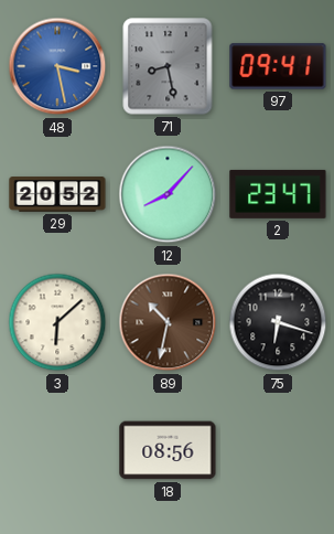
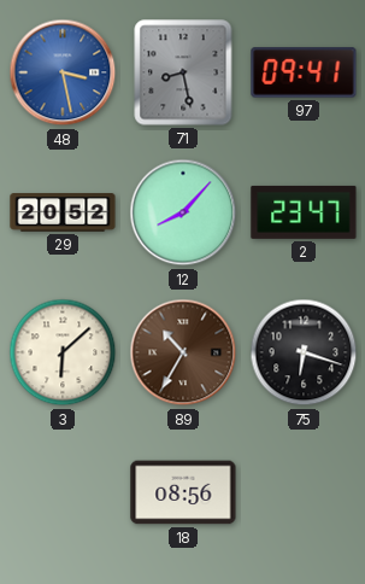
89: 10:32 -> 10:35 (183, 352)
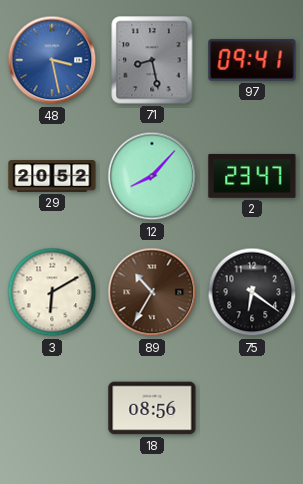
3: 6:08 -> 6:10 (52, 292)
75: 6:18 -> 6:21 (252, 292)
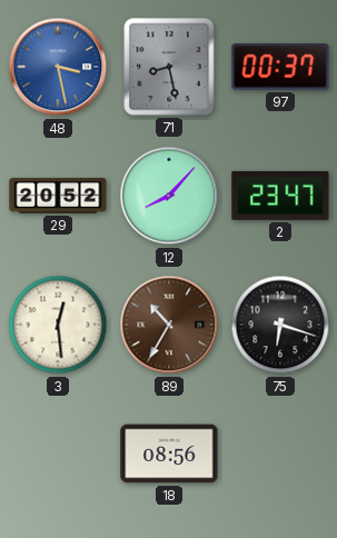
97: 09:41 -> 00:37 (280, 67)
3: 6:10 -> 12:29 (58, 325)
75: 6:21 -> 6:18 (280, 325)
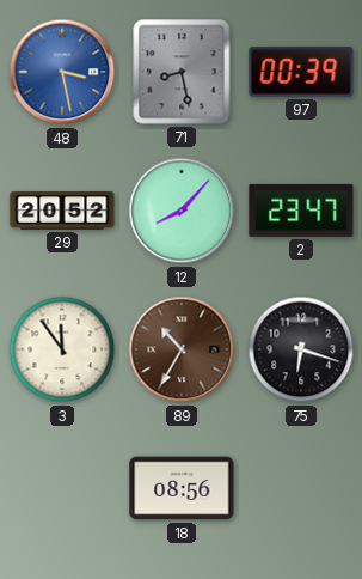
97: 00:37 -> 00:39 (301, 72)
3: 12:29 -> 11:54 (62, 349)
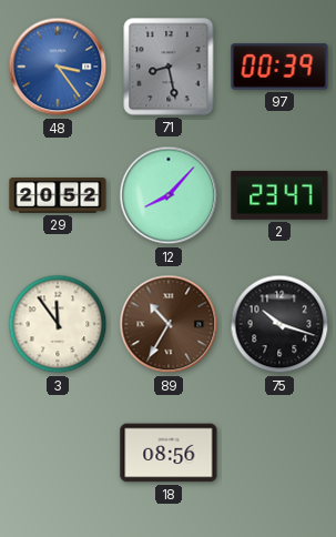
48: 3:28 -> 3:24 (58, 67)
75: 6:18 -> 10:18 (279, 324)
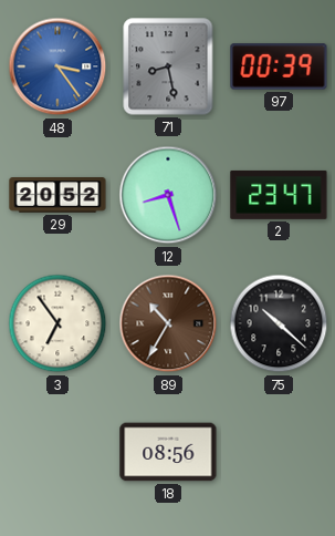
12: 8:07 -> 8:27 (168, 195)
3: 11:54 -> 6:54 (57, 323)
75: 10:18 -> 10:22 (279, 323)
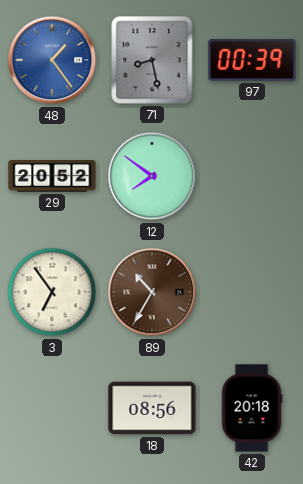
48: 3:24 -> 1:24 (52, 60)
12: 8:27 -> 7:51 (152, 176)
2: 23:47 -> none (279, 195)
75: 10:22 -> none (279, 323)
42: none -> 20:18 (252, 408)
